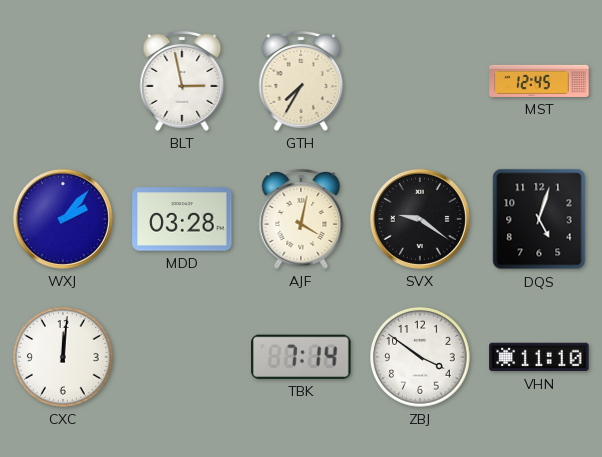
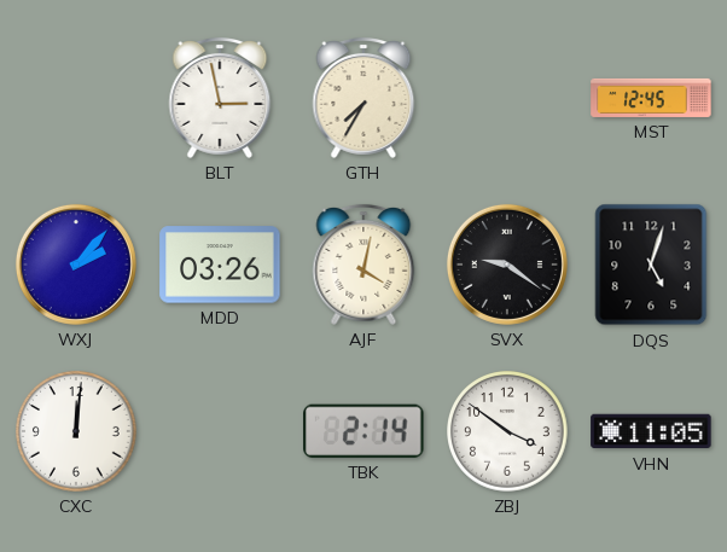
MDD: 03:28 -> 03:26 (220, 265)
TBK: 7:14 -> 2:14 (363, 431)
VHN: 11:10 -> 11:05 (651, 431)
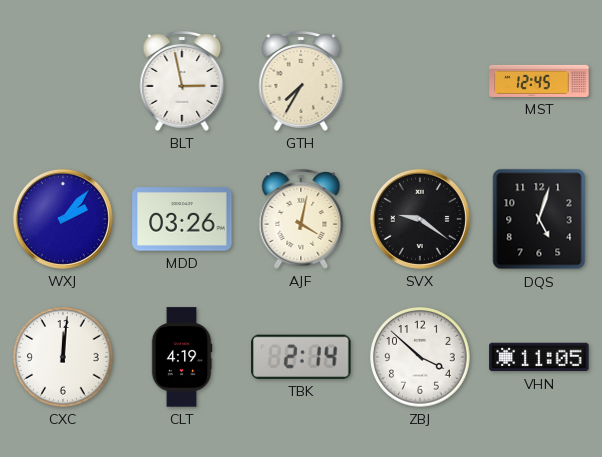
CLT: none -> 4:19 (182, 357)
ZBJ: 3:51 -> 3:52 (421, 358)
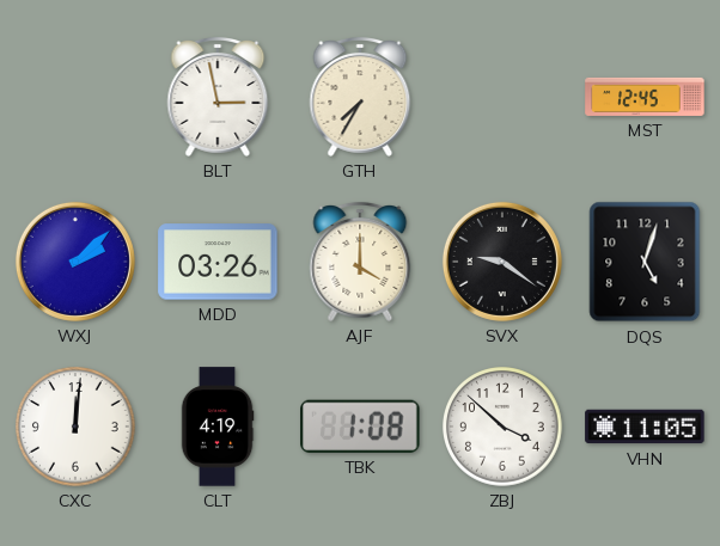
WXJ: 2:07 -> 2:08 (75, 262)
AJF: 4:02 -> 4:00 (360, 262)
TBK: 2:14 -> 1:08 (360, 427)
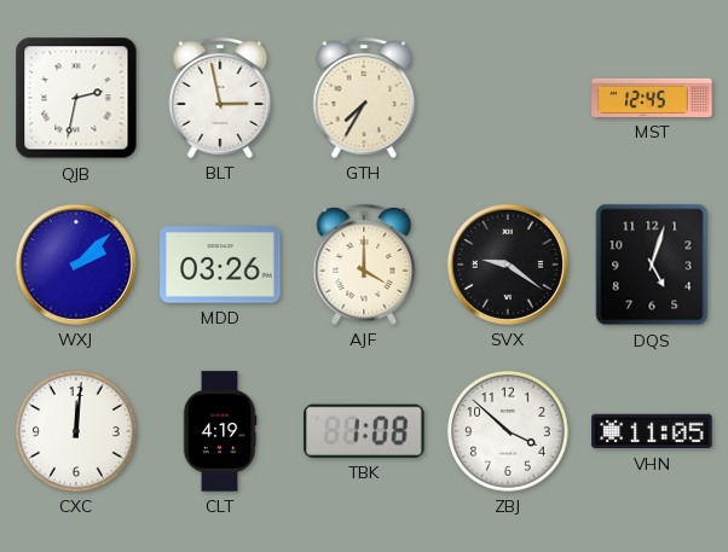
QJB: none -> 2:32 (76, 98)
